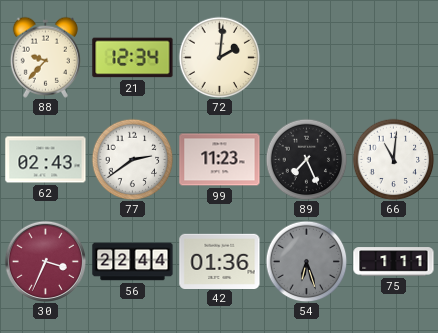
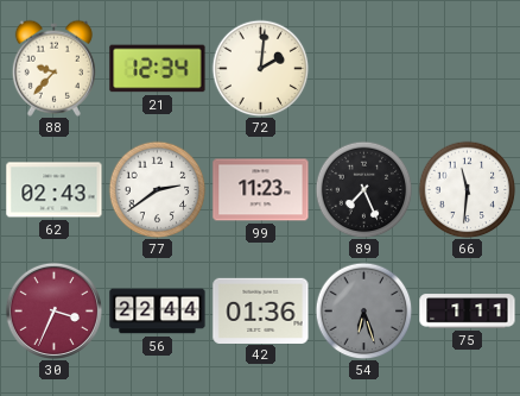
66: 11:01 -> 11:31 (467, 189)
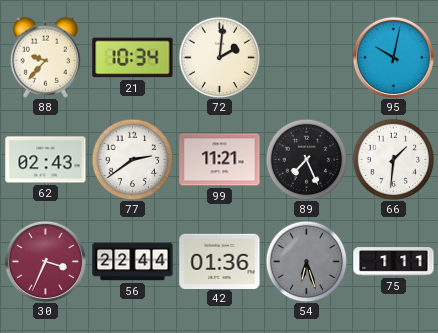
21: 12:34 -> 10:34 (133, 58)
95: none -> 10:02 (393, 57)
99: 11:23 -> 11:21 (220, 160)
66: 11:31 -> 1:31 (393, 159)
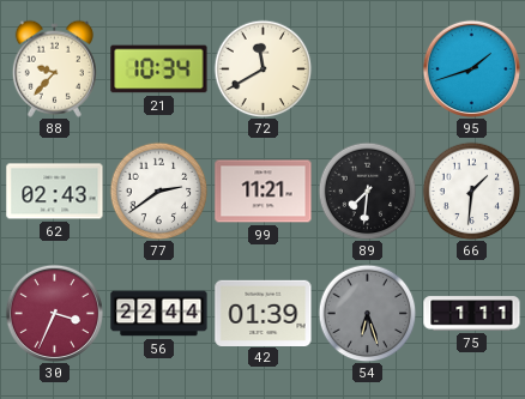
72: 2:01 -> 11:40 (262, 68)
95: 10:02 -> 1:42 (471, 68)
89: 7:26 -> 7:31 (367, 191)
42: 01:36 -> 01:39 (264, 313)
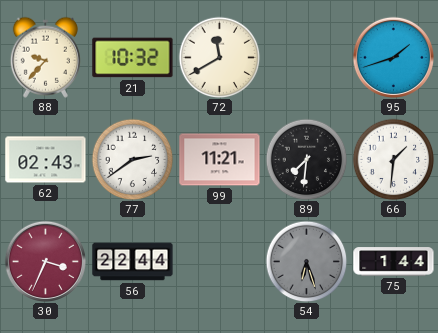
21: 10:34 -> 10:32 (133, 58)
42: 01:39 -> none (264, 313)
75: 1:11 -> 1:44 (394, 262)
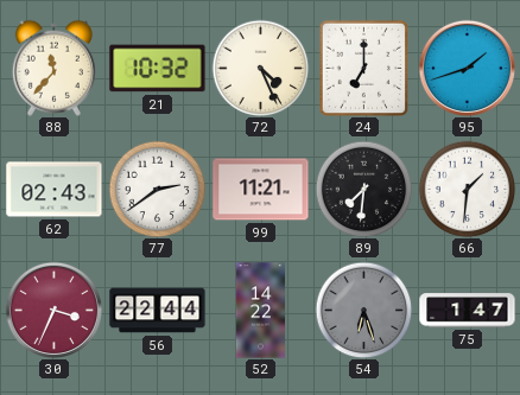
88: 9:37 -> 11:37 (53, 68)
72: 11:40 -> 4:26 (260, 68)
24: none -> 7:00 (364, 68)
52: none -> 14:22 (260, 311)
75: 1:44 -> 1:47 (468, 311)
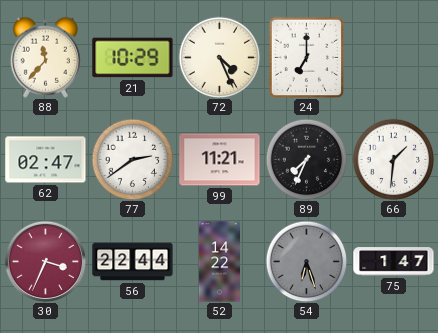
21: 10:32 -> 10:29 (133, 58)
95: 1:42 -> none (467, 68)
62: 02:43 -> 02:47 (46, 160)
89: 7:31 -> 7:34 (306, 159)
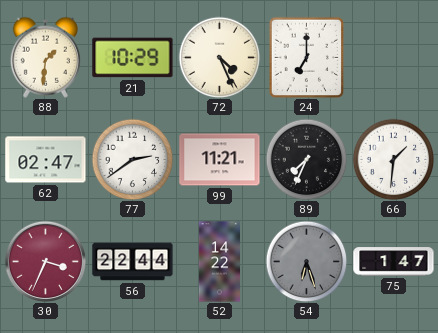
88: 11:37 -> 1:31 (45, 57)
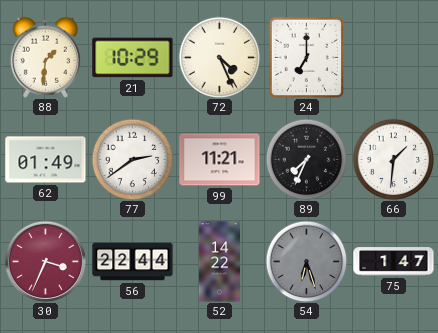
62: 02:47 -> 01:49 (46, 160)
